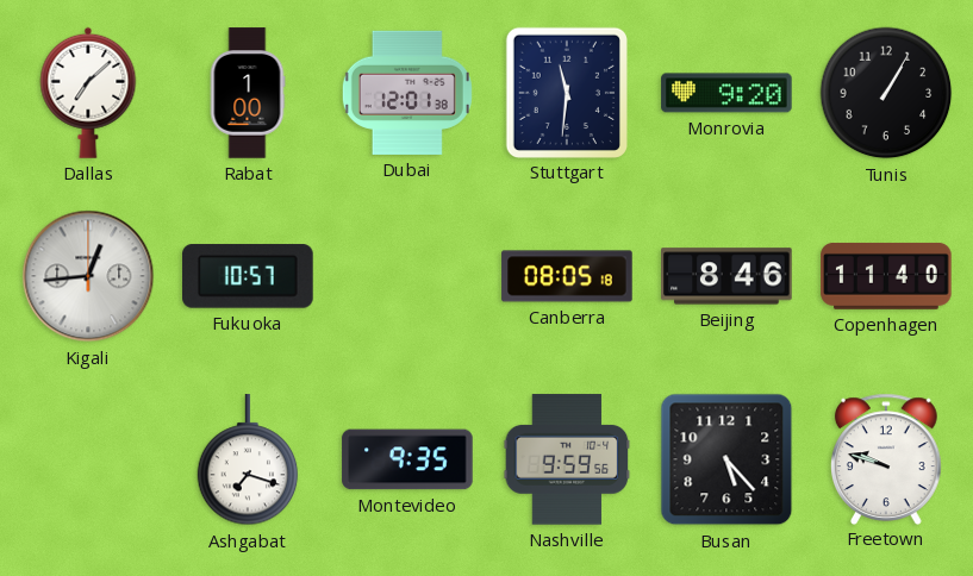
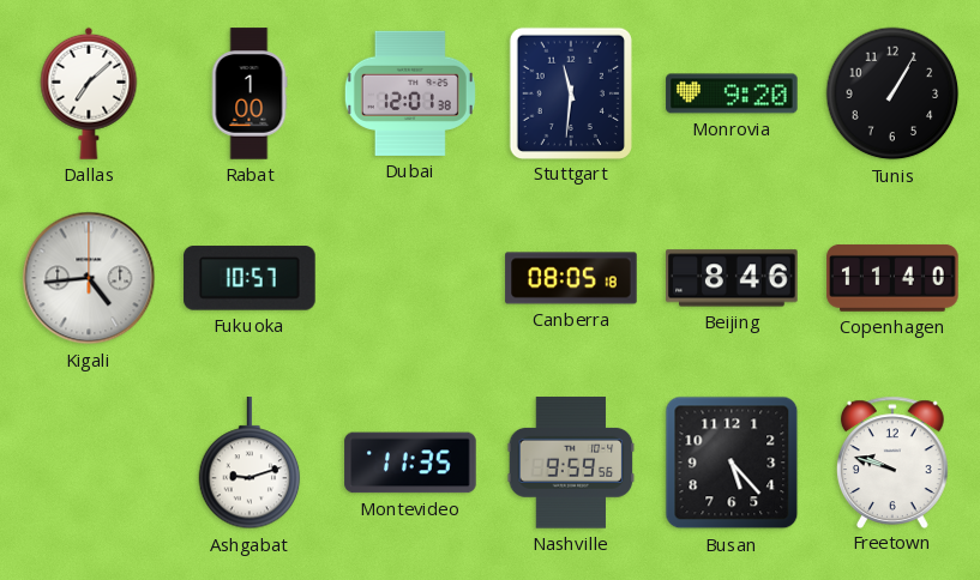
Kigali: 12:44 -> 4:44 (89, 278)
Ashgabat: 7:18 -> 9:12 (249, 464)
Montevideo: 9:35 -> 11:35 (410, 463)
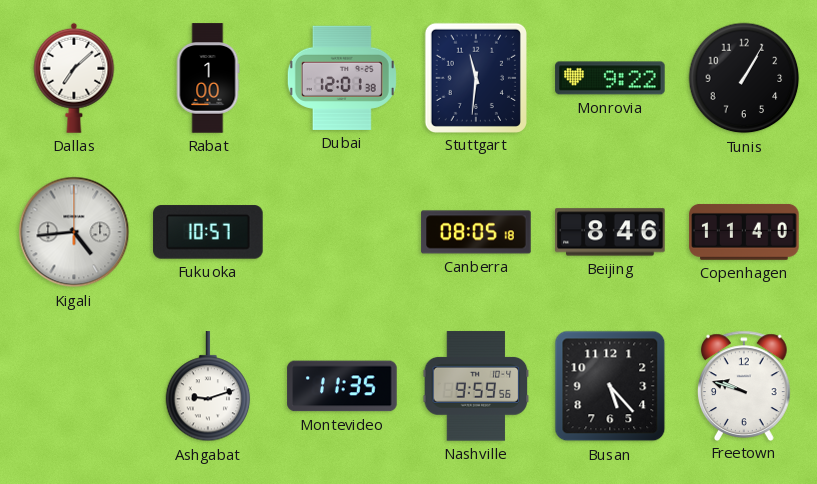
Monrovia: 9:20 -> 9:22 (610, 78)
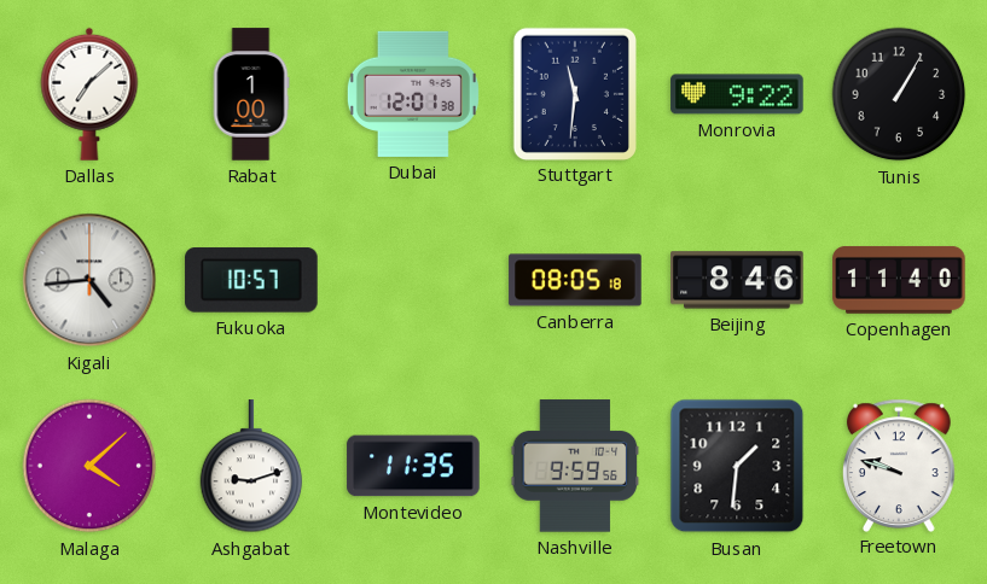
Malaga: none -> 4:08 (89, 466)
Busan: 5:23 -> 1:31 (737, 466)
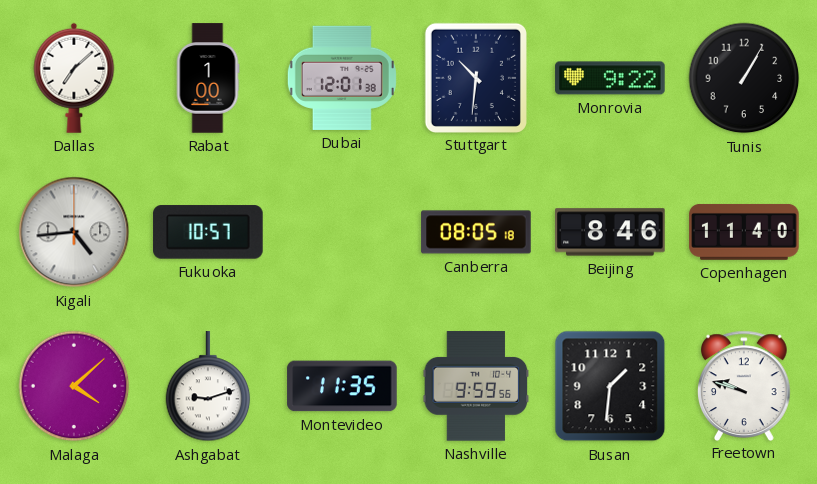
Stuttgart: 11:31 -> 10:31 (476, 77)
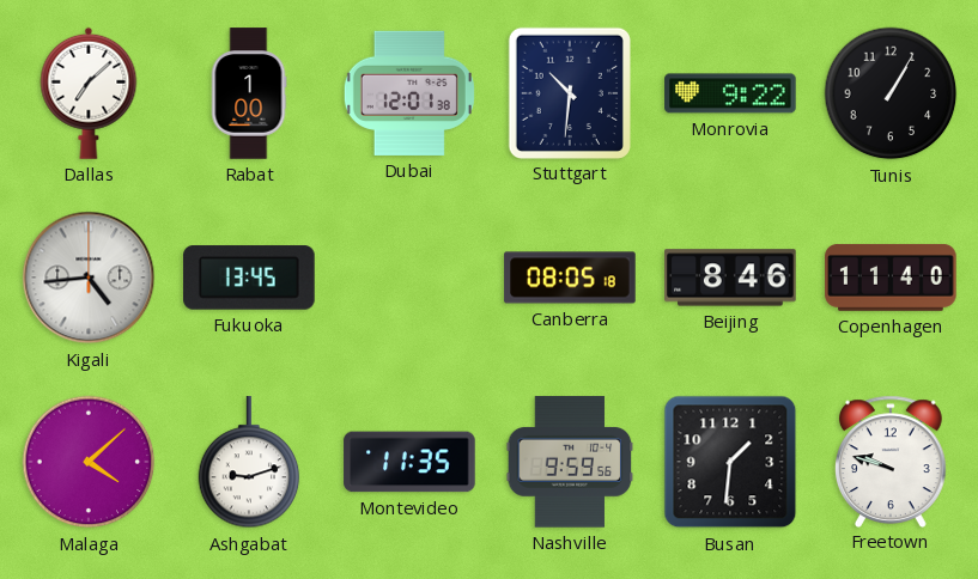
Fukuoka: 10:57 -> 13:45 (249, 278)
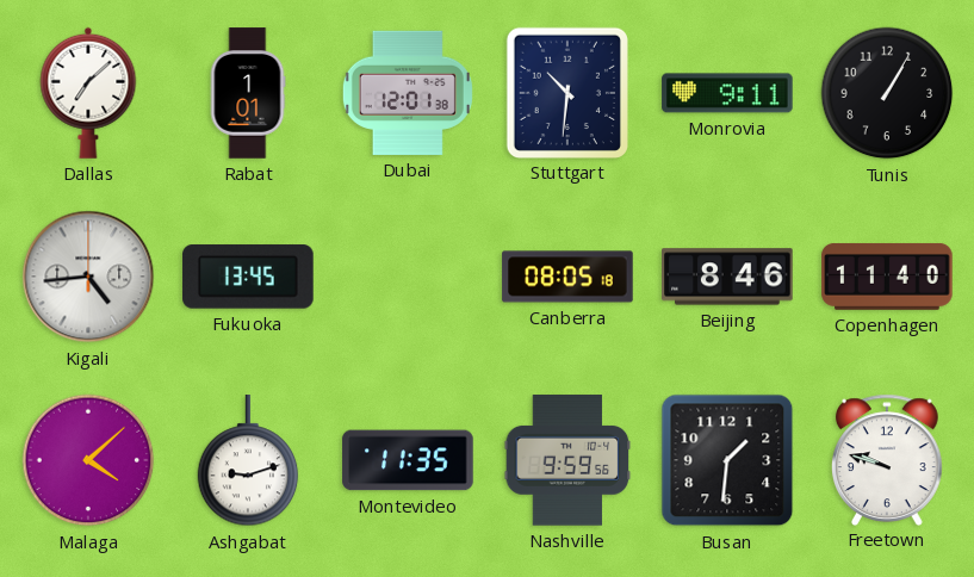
Rabat: 1:00 -> 1:01 (248, 93)
Monrovia: 9:22 -> 9:11 (727, 93)
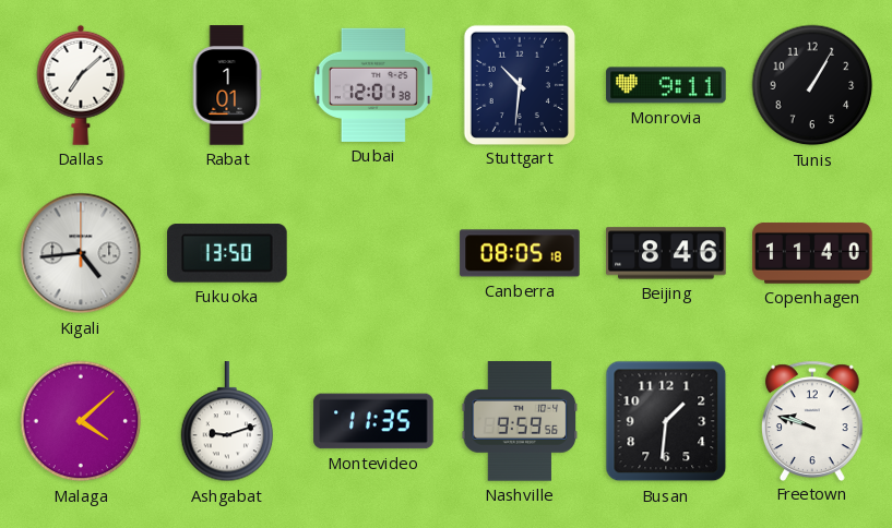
Fukuoka: 13:45 -> 13:50 (227, 253)
